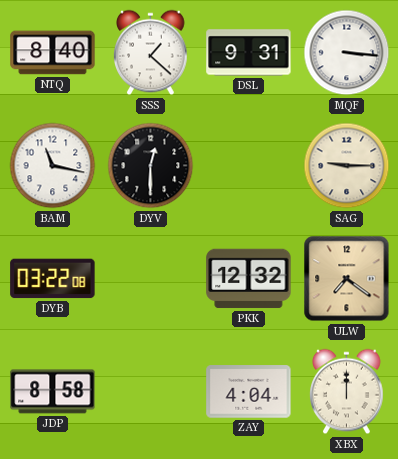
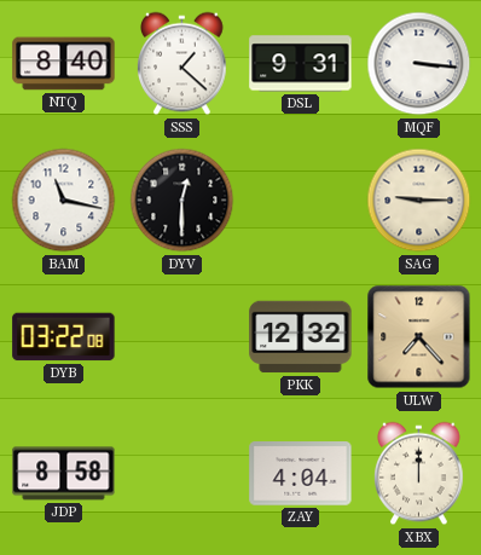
ULW: 7:21 -> 7:23 (419, 337)
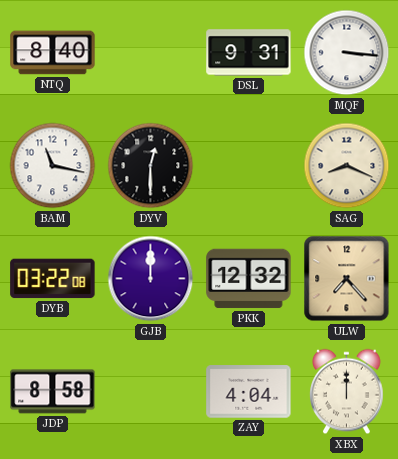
SSS: 1:22 -> none (182, 64)
SAG: 9:15 -> 8:19 (347, 166)
GJB: none -> 12:00 (151, 279)
